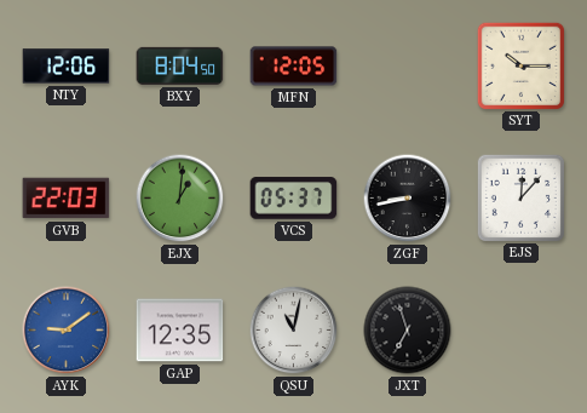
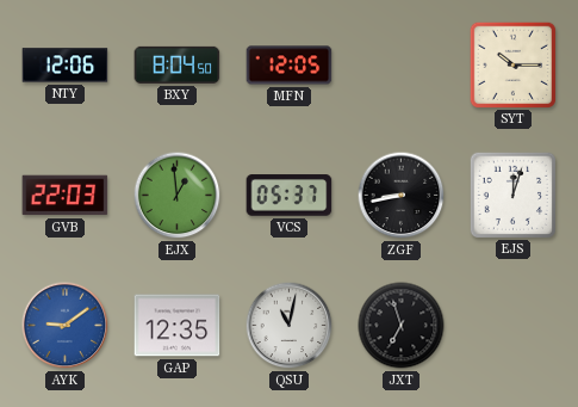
EJX: 1:01 -> 12:59 (178, 196)
EJS: 12:07 -> 12:03 (512, 195)
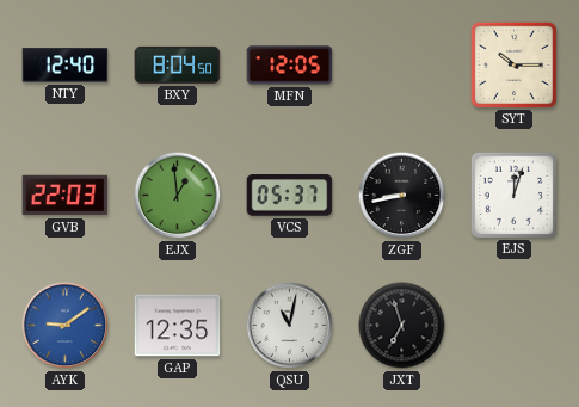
NTY: 12:06 -> 12:40 (66, 66)
